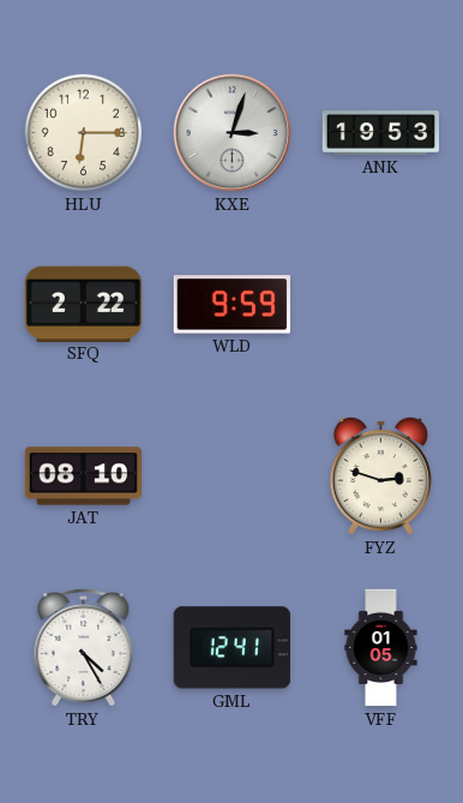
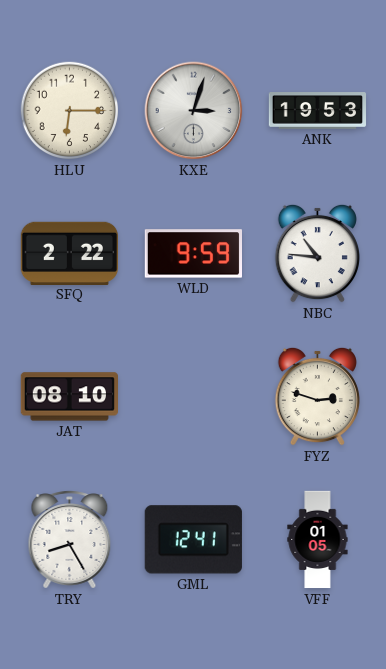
NBC: none -> 10:46 (317, 253)
TRY: 4:25 -> 8:25 (70, 540)
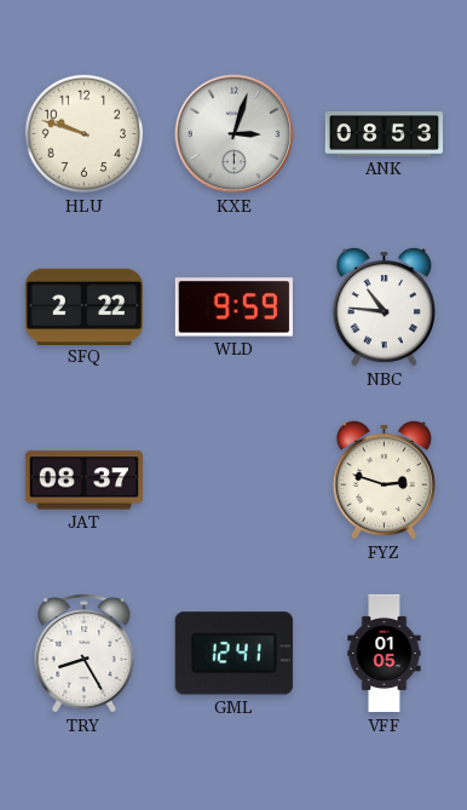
HLU: 6:15 -> 9:48 (85, 134)
ANK: 19:53 -> 08:53 (385, 134)
JAT: 08:10 -> 08:37 (83, 481)
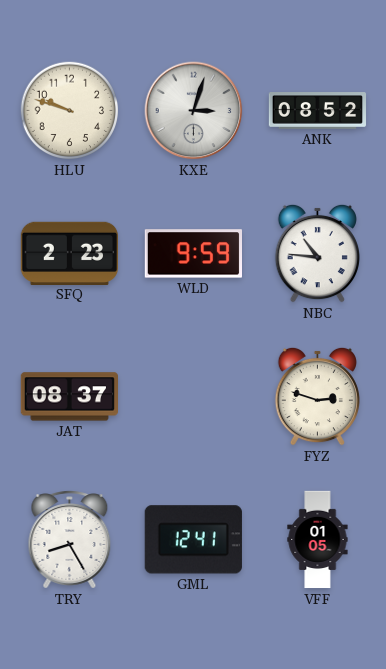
ANK: 08:53 -> 08:52 (318, 111)
SFQ: 2:22 -> 2:23 (69, 253)
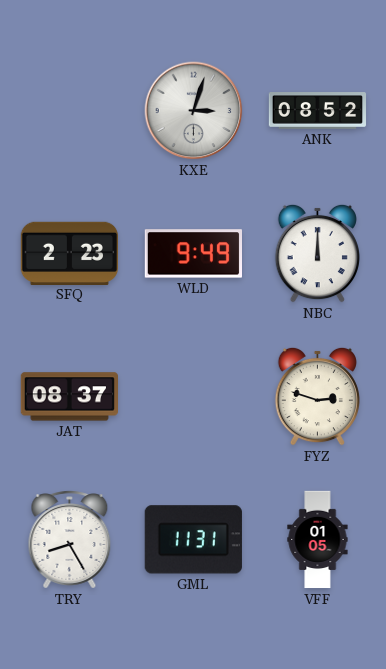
HLU: 9:48 -> none (70, 111)
WLD: 9:59 -> 9:49 (193, 254)
NBC: 10:46 -> 12:00 (317, 253)
GML: 12:41 -> 11:31 (193, 540)
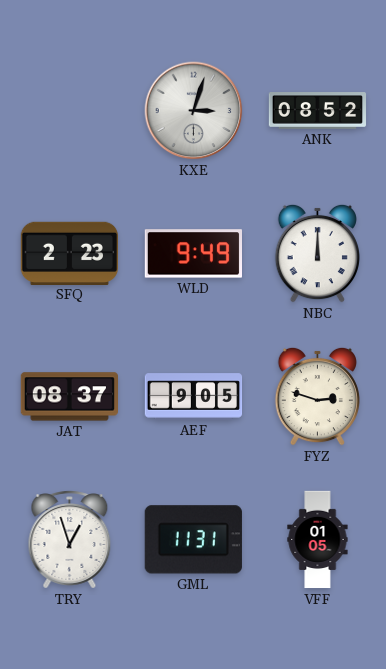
AEF: none -> 9:05 (194, 397)
TRY: 8:25 -> 12:57 (70, 540)
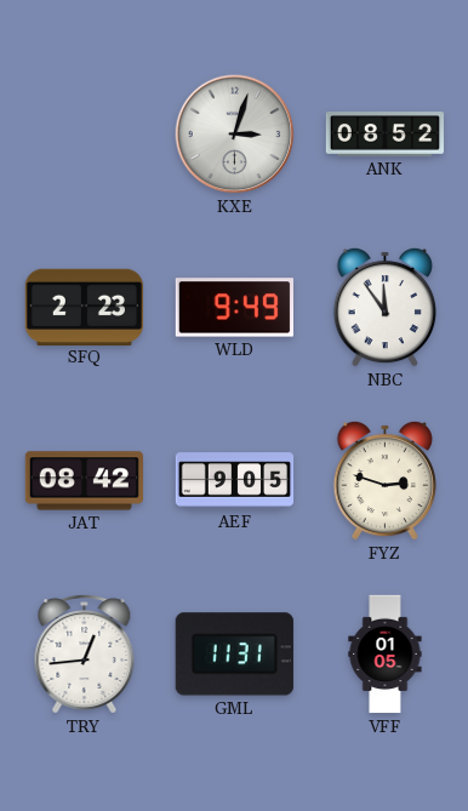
NBC: 12:00 -> 11:54 (384, 307)
JAT: 08:37 -> 08:42 (84, 481)
TRY: 12:57 -> 12:44 (85, 655)
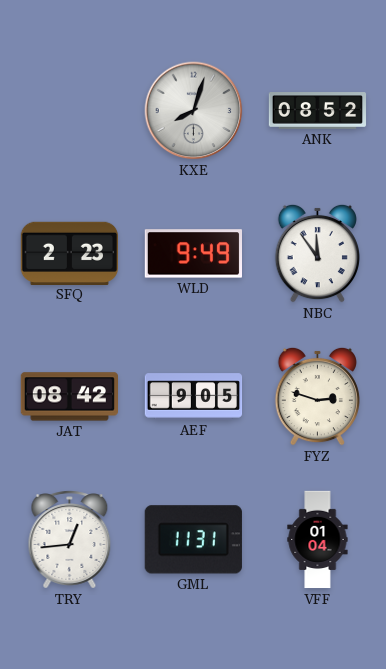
KXE: 3:03 -> 8:03 (194, 111)
VFF: 01:05 -> 01:04 (318, 540)
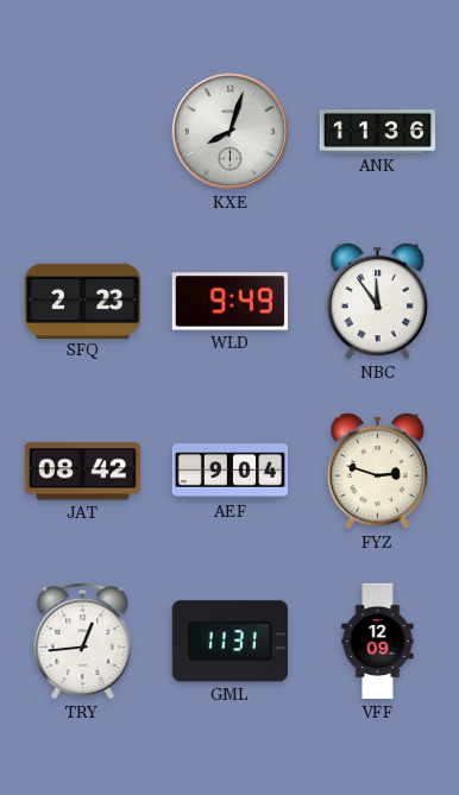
ANK: 08:52 -> 11:36 (378, 132)
AEF: 9:05 -> 9:04 (231, 472)
VFF: 01:04 -> 12:09 (378, 642)
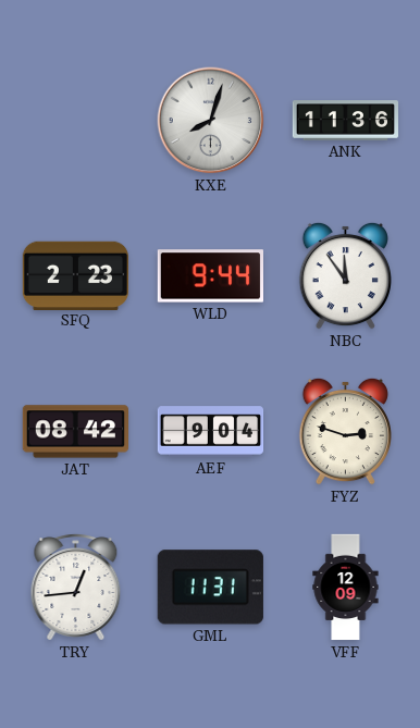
WLD: 9:49 -> 9:44 (210, 276)
